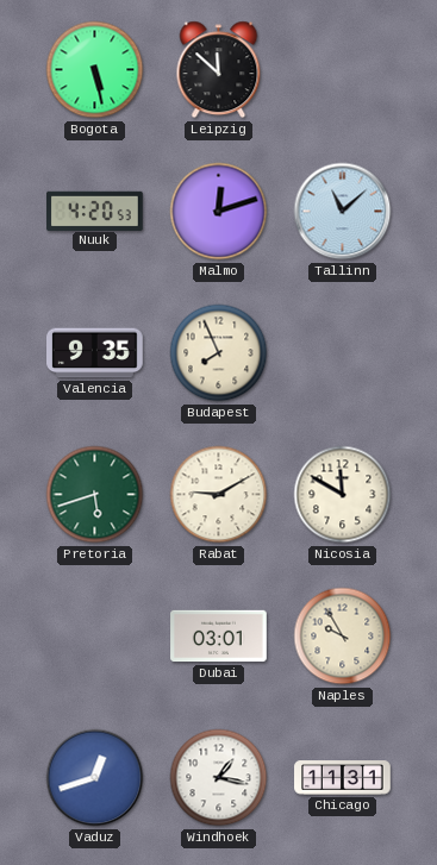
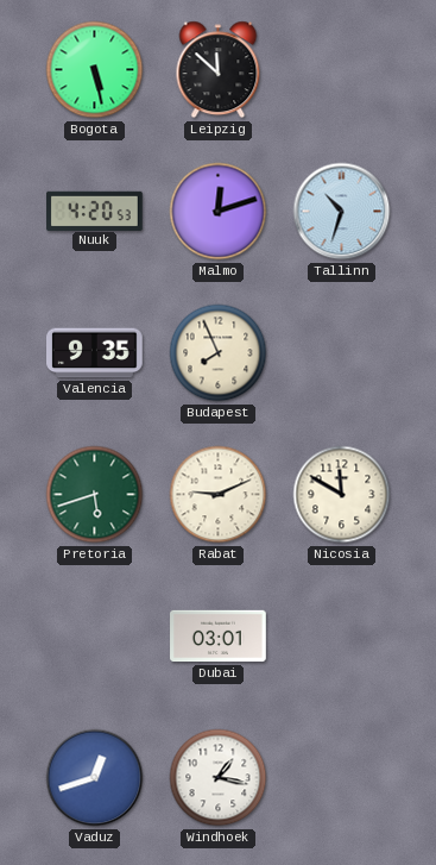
Tallinn: 11:08 -> 10:33 (342, 212)
Rabat: 9:10 -> 9:11 (219, 495)
Naples: 9:55 -> none (343, 637)
Chicago: 11:31 -> none (343, 778)
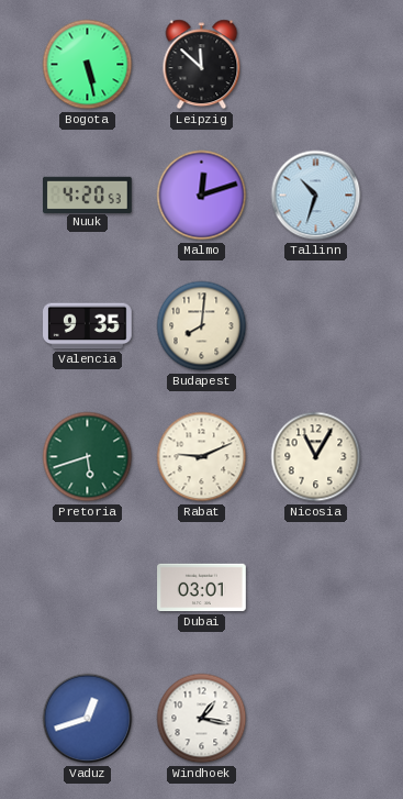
Budapest: 7:56 -> 8:01 (202, 326)
Nicosia: 11:50 -> 11:05 (316, 457)
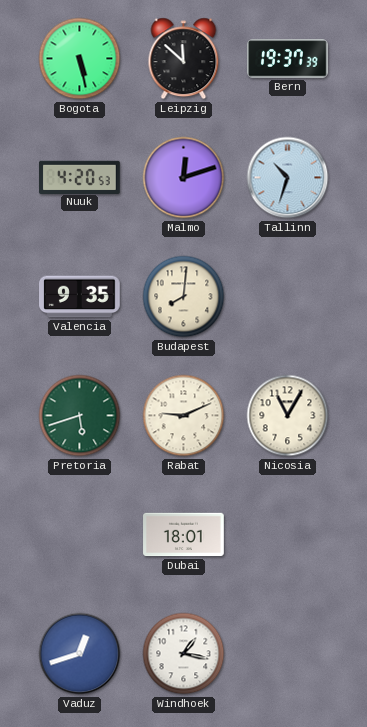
Bern: none -> 19:37 (288, 59)
Dubai: 03:01 -> 18:01 (184, 535)
